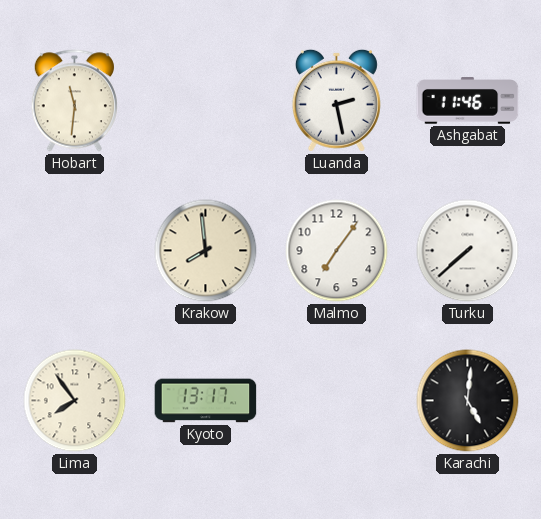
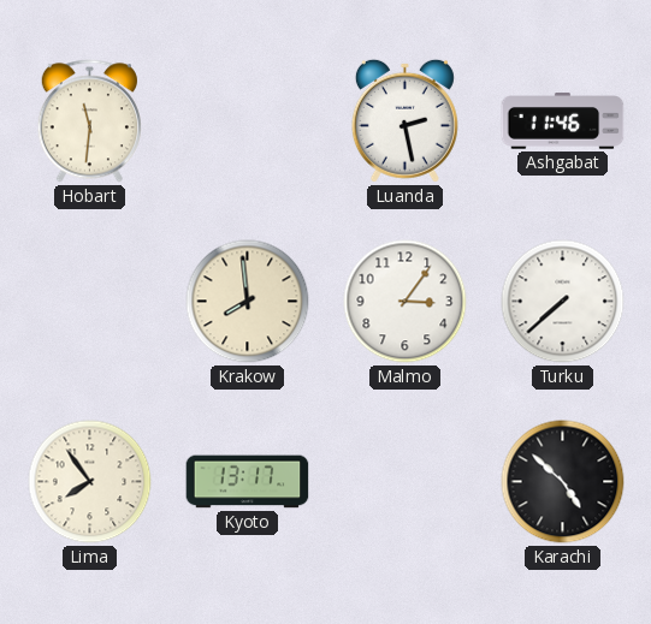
Malmo: 7:06 -> 3:06 (406, 302)
Karachi: 5:01 -> 4:52 (563, 482)
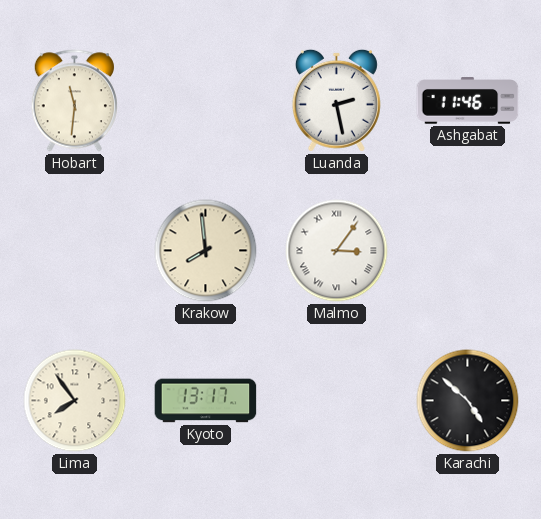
Malmo numerals: Arabic -> Roman (337, 251)
Turku: 7:38 -> none (563, 302)
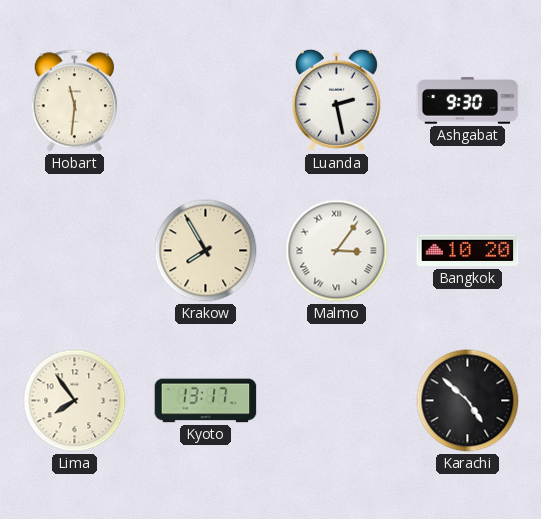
Ashgabat: 11:46 -> 9:30 (468, 101)
Krakow: 7:59 -> 7:55 (206, 251)
Bangkok: none -> 10:20 (468, 251)
